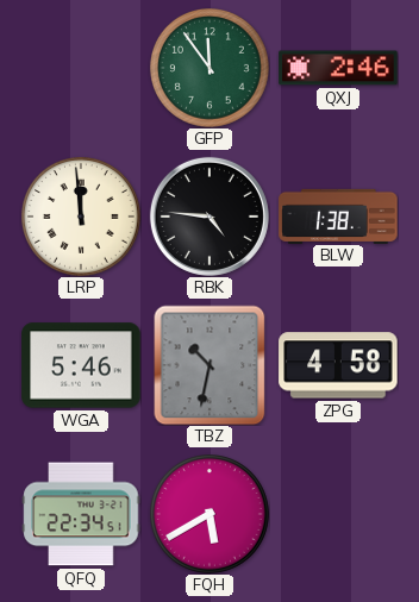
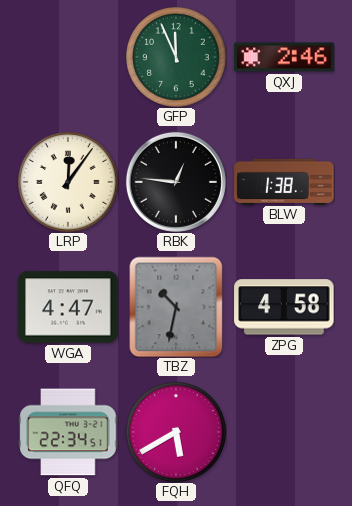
GFP: 11:54 -> 11:56 (177, 58)
LRP: 11:59 -> 12:06 (69, 183)
RBK: 4:46 -> 12:46 (176, 182)
WGA: 5:46 -> 4:47 (68, 307)
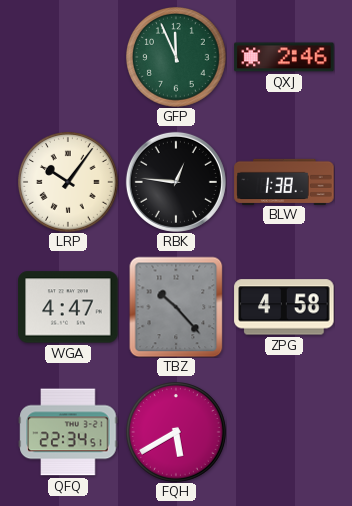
LRP: 12:06 -> 10:06 (69, 183)
TBZ: 10:32 -> 10:23 (176, 307)
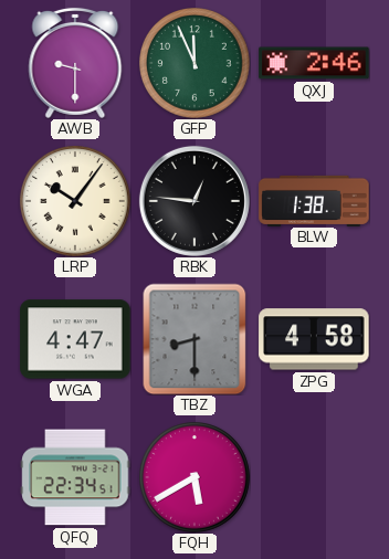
AWB: none -> 9:30 (75, 63)
TBZ: 10:23 -> 8:30 (195, 339)
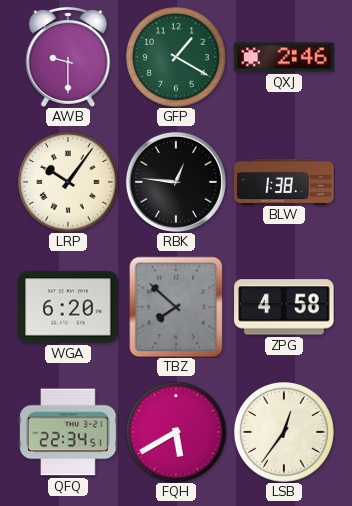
GFP: 11:56 -> 1:20 (177, 58)
WGA: 4:47 -> 6:20 (68, 307)
TBZ: 8:30 -> 7:52 (176, 307)
LSB: none -> 12:36 (285, 433)
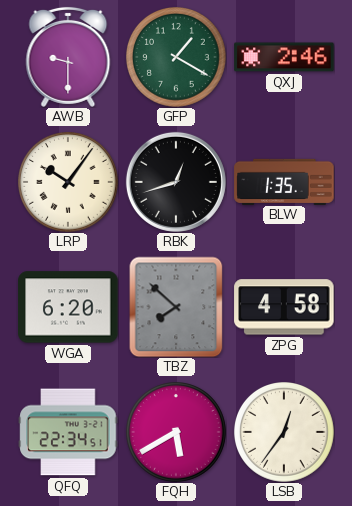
RBK: 12:46 -> 12:42 (176, 182)
BLW: 1:38 -> 1:35 (284, 181)
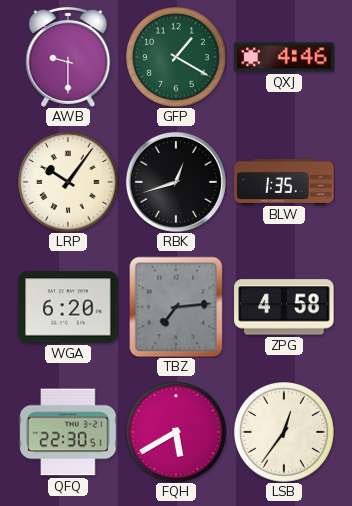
QXJ: 2:46 -> 4:46 (284, 57)
TBZ: 7:52 -> 7:14 (176, 307)
QFQ: 22:34 -> 22:30 (68, 432)
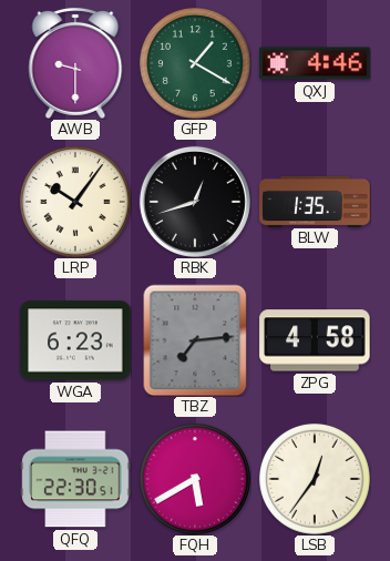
WGA: 6:20 -> 6:23 (75, 340)
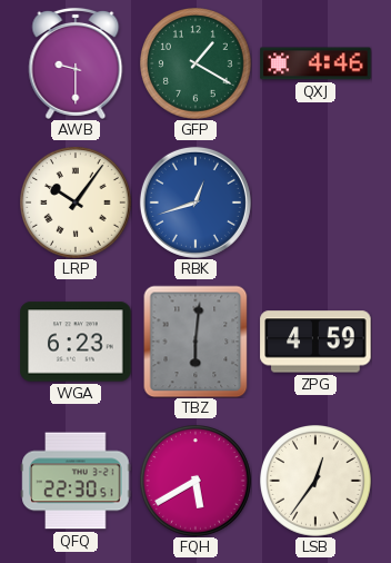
RBK dial: black -> blue (195, 203)
BLW: 1:35 -> none (315, 201)
TBZ: 7:14 -> 6:01 (195, 342)
ZPG: 4:58 -> 4:59 (315, 342)
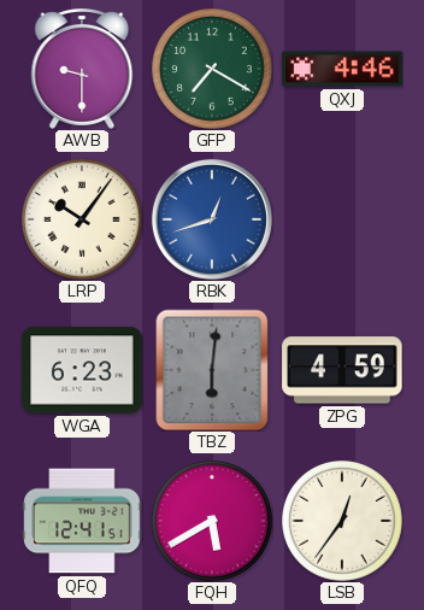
GFP: 1:20 -> 7:20 (213, 70)
QFQ: 22:30 -> 12:41 (82, 521)
